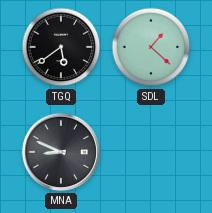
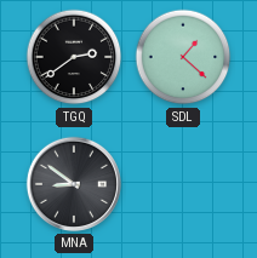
TGQ: 5:39 -> 2:39 (74, 57)
MNA: 8:49 -> 8:51 (74, 184)
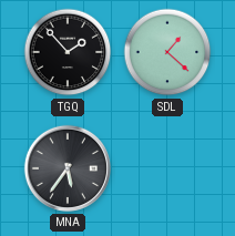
TGQ: 2:39 -> 1:53 (68, 52)
MNA: 8:51 -> 5:36 (68, 168)
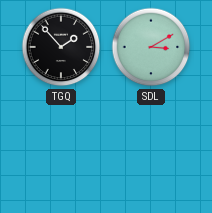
SDL: 1:22 -> 3:10 (151, 47)
MNA: 5:36 -> none (68, 168)
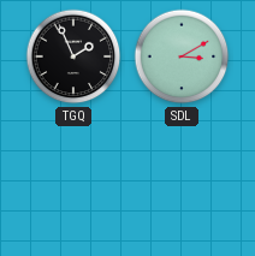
TGQ: 1:53 -> 1:56 (73, 56)
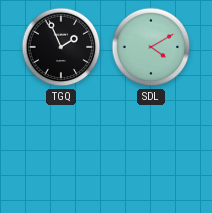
SDL: 3:10 -> 4:10 (151, 47)
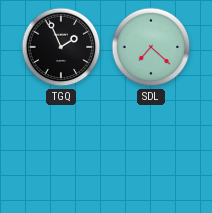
SDL: 4:10 -> 7:22 (151, 47)
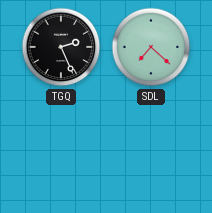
TGQ: 1:56 -> 2:26 (61, 47)
